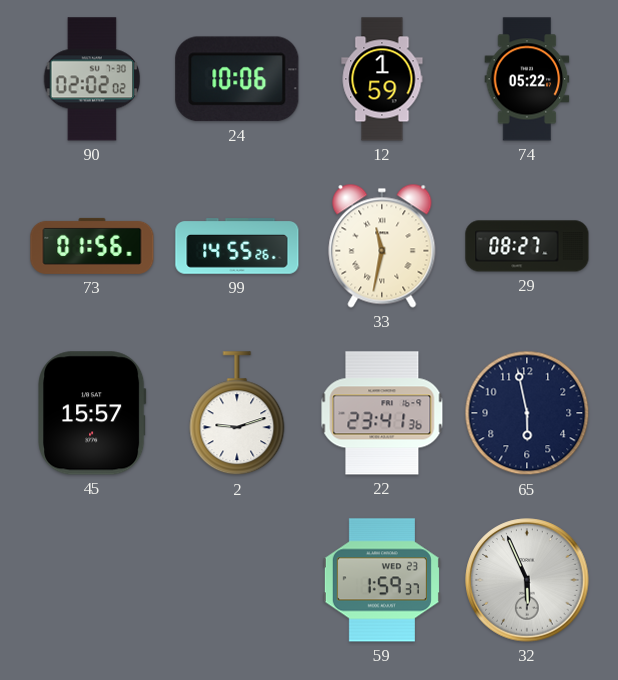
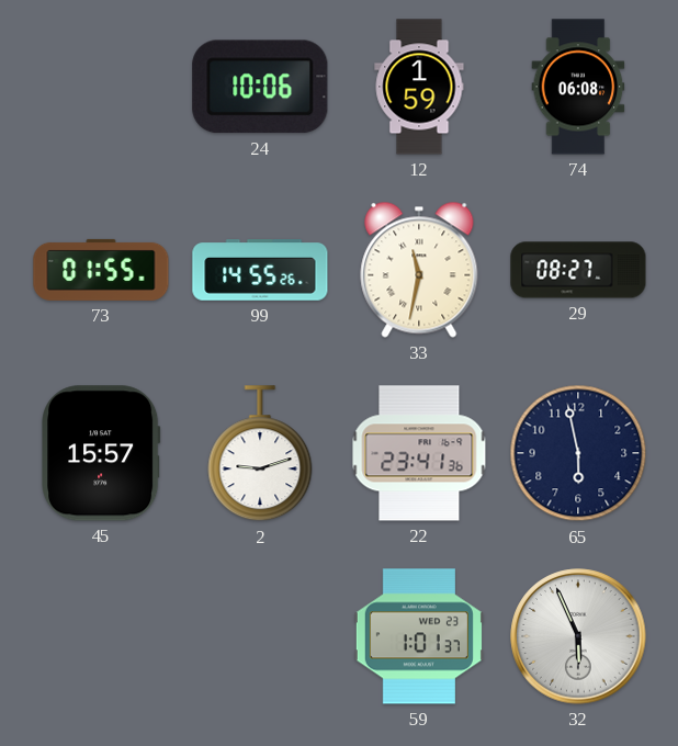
90: 02:02 -> none (92, 79)
74: 05:22 -> 06:08 (578, 87)
73: 01:56 -> 01:55 (101, 270)
59: 1:59 -> 1:01 (419, 636)
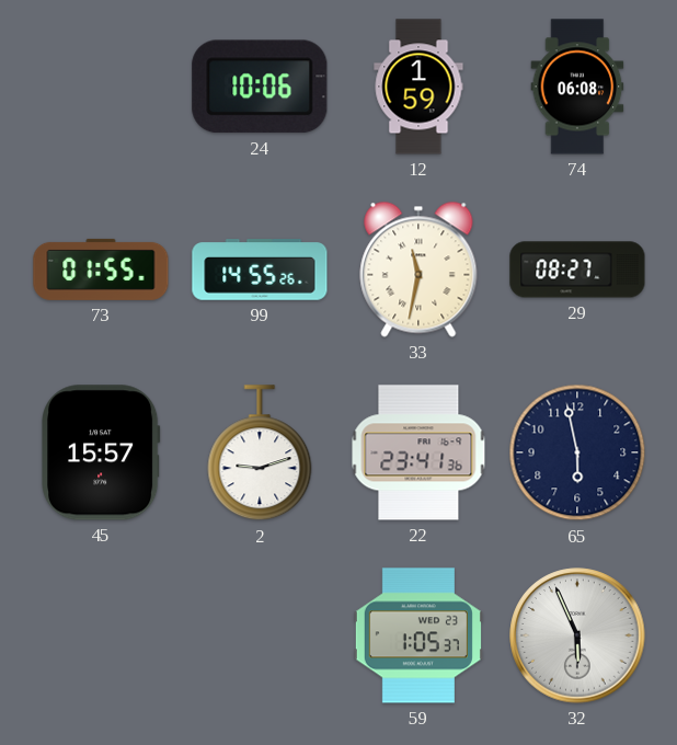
59: 1:01 -> 1:05 (418, 635)
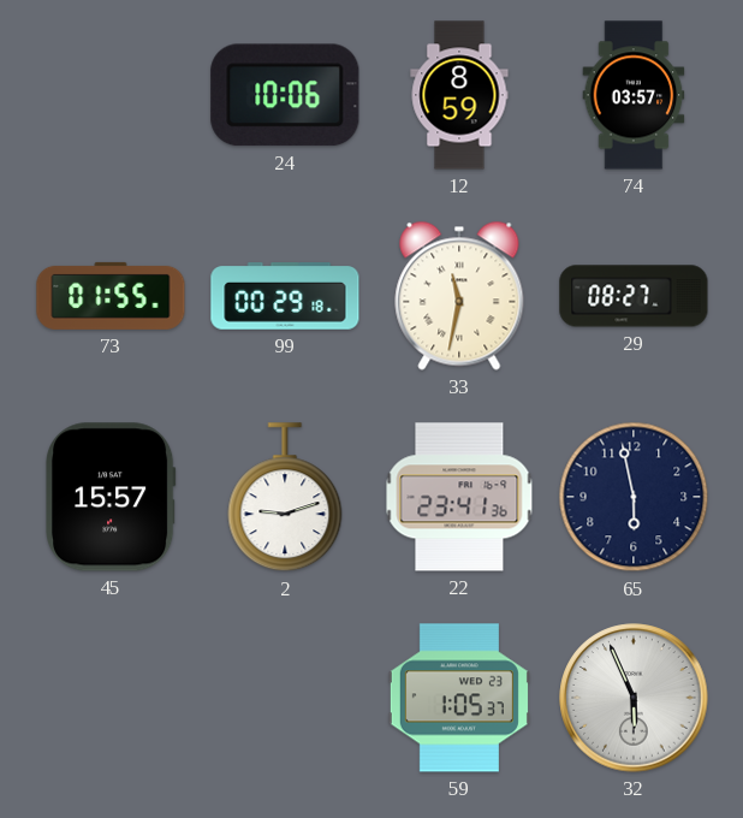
12: 1:59 -> 8:59 (459, 95)
74: 06:08 -> 03:57 (634, 95)
99: 14:55 -> 00:29 (285, 296)
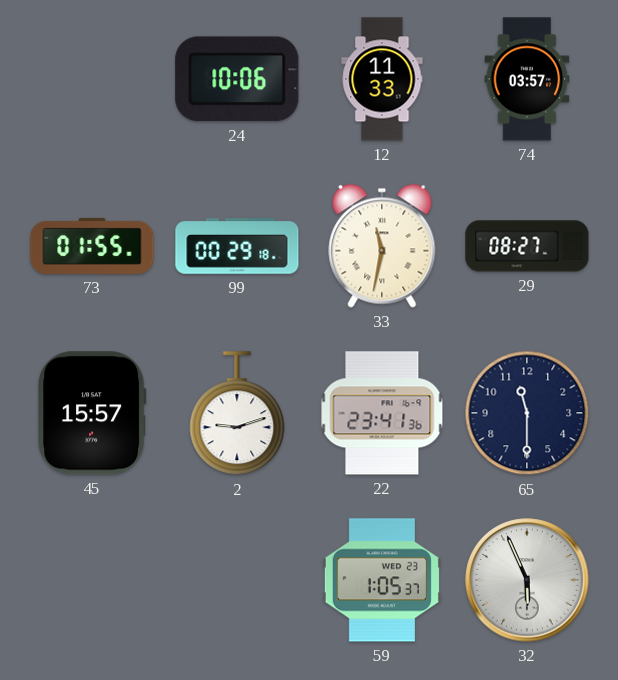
12: 8:59 -> 11:33 (382, 79)
65: 5:58 -> 11:30 (527, 413)
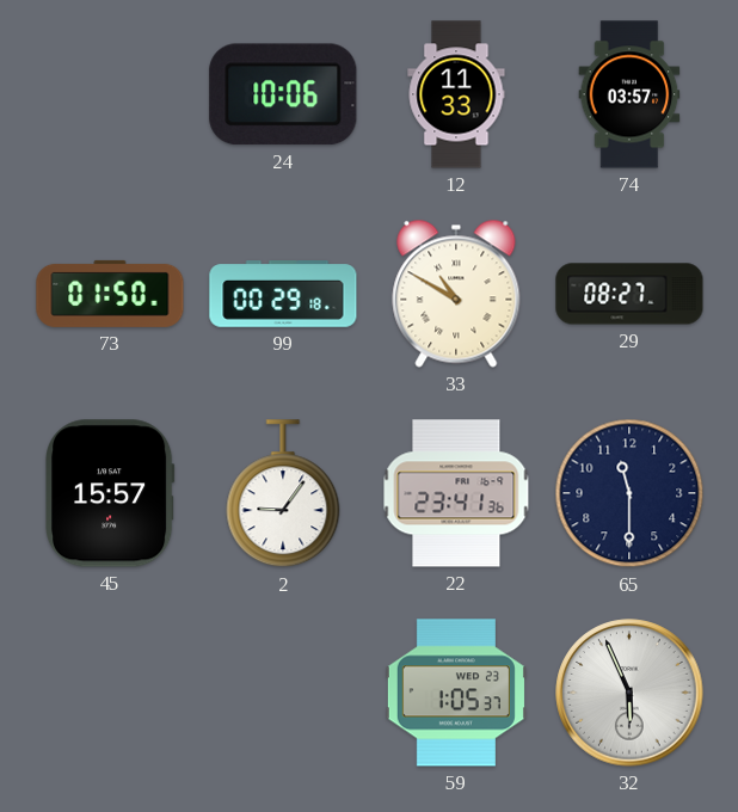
73: 01:55 -> 01:50 (110, 294)
33: 11:32 -> 10:50 (456, 294)
2: 9:12 -> 9:06 (283, 494)
